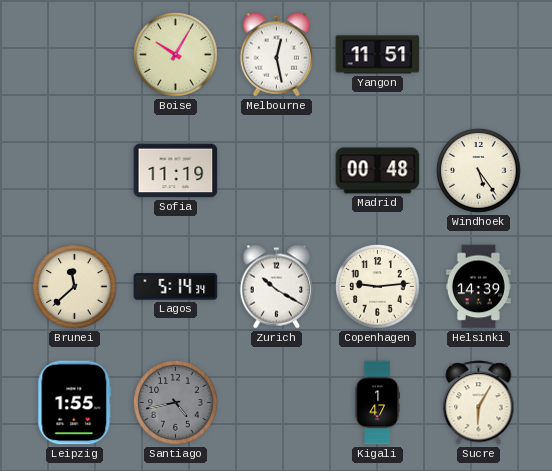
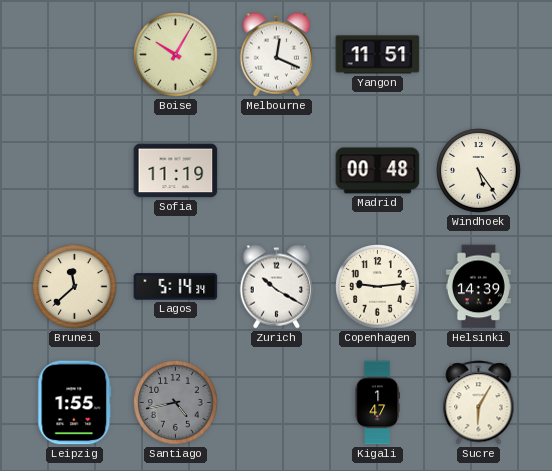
Melbourne: 12:28 -> 12:19 (277, 55)
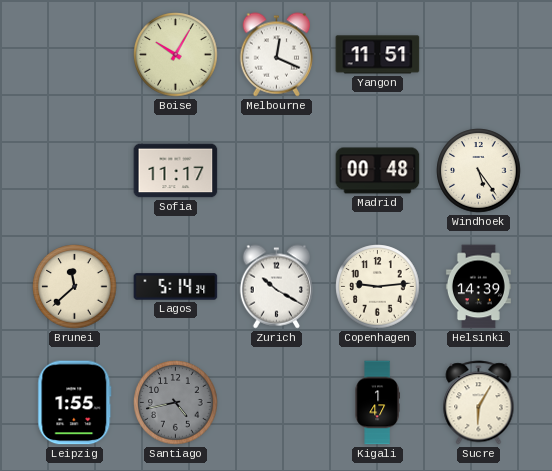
Sofia: 11:19 -> 11:17 (176, 171)
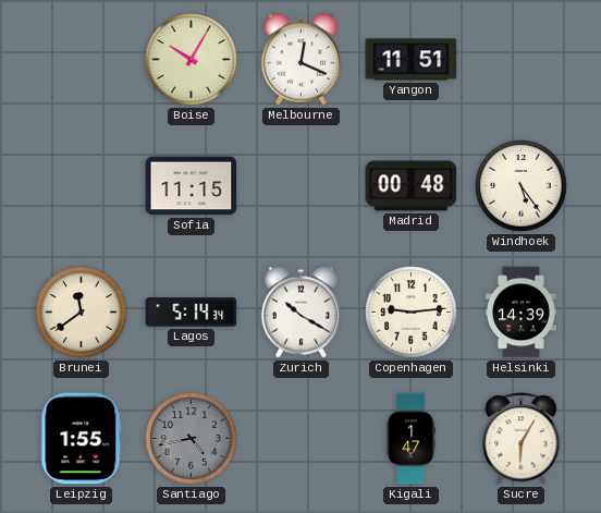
Sofia: 11:17 -> 11:15 (192, 186)
Brunei: 11:38 -> 11:39 (82, 313)
